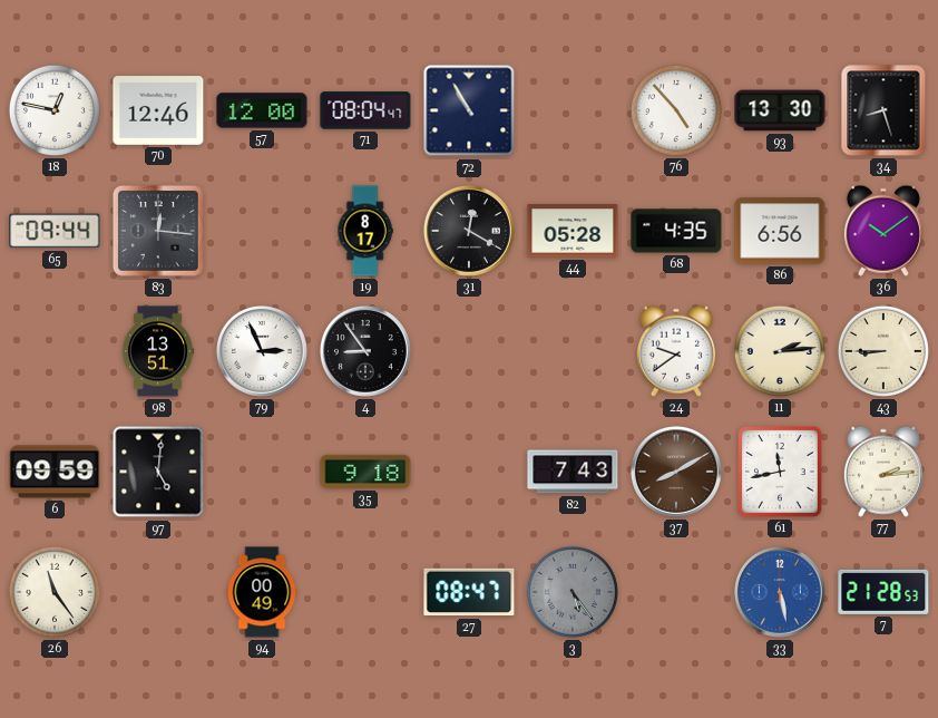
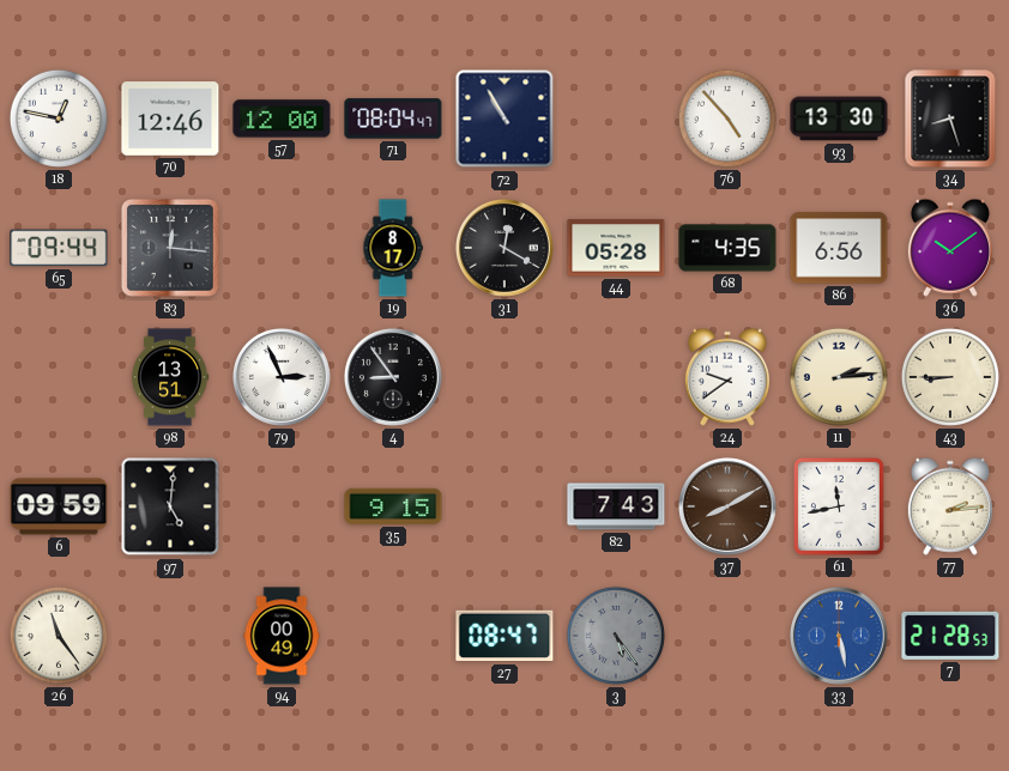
35: 9:18 -> 9:15 (393, 506)
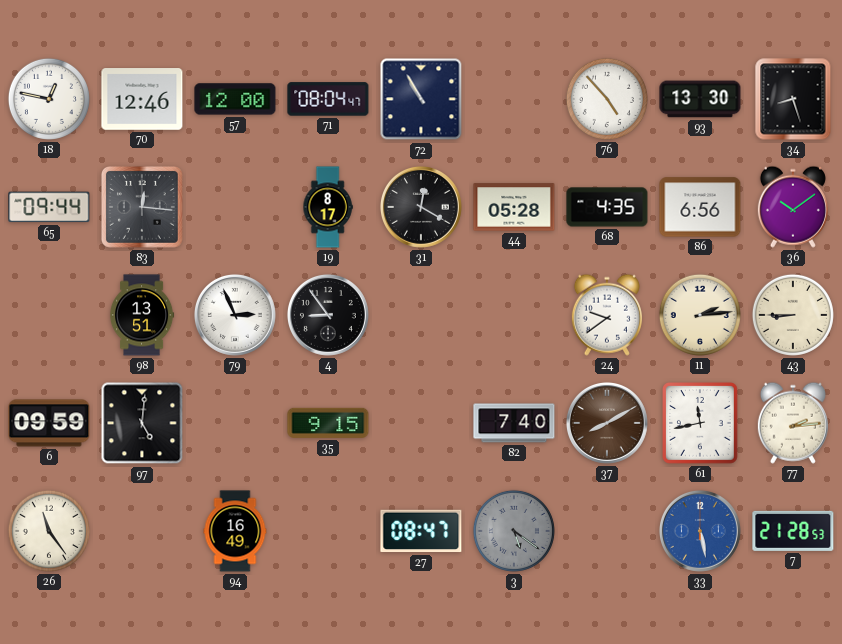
82: 7:43 -> 7:40 (514, 423)
94: 00:49 -> 16:49 (235, 531)
3: 5:24 -> 5:21 (514, 531)
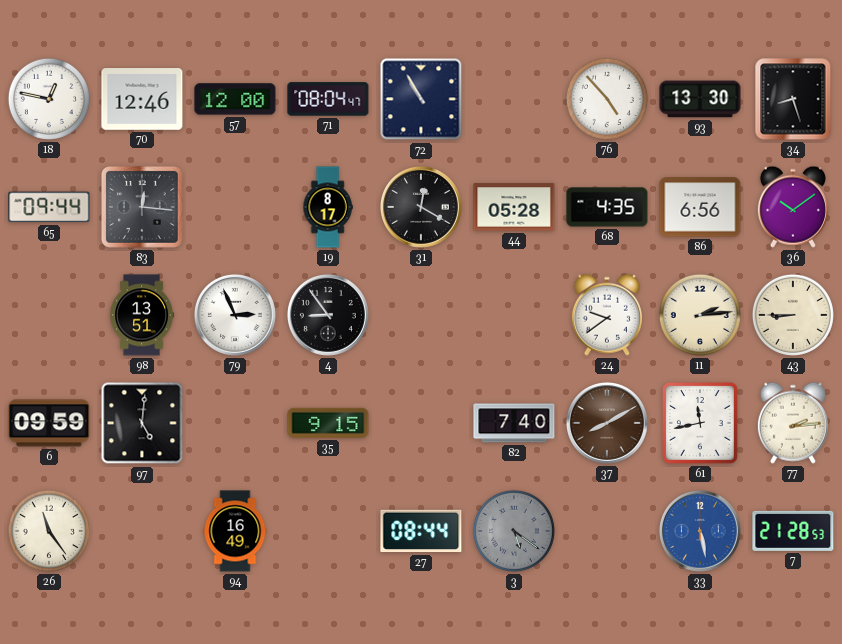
27: 08:47 -> 08:44 (421, 531)
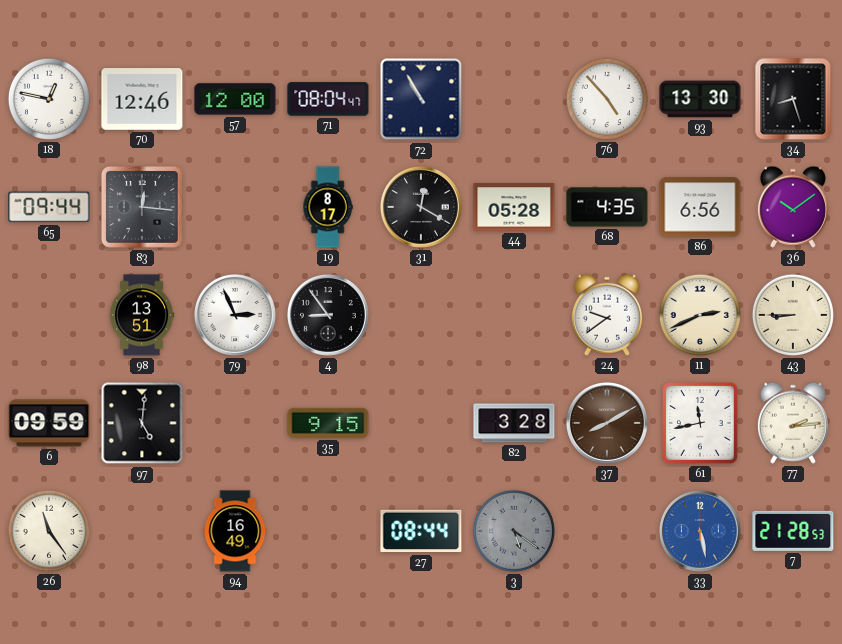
11: 2:14 -> 2:41 (700, 315)
82: 7:40 -> 3:28 (514, 423)
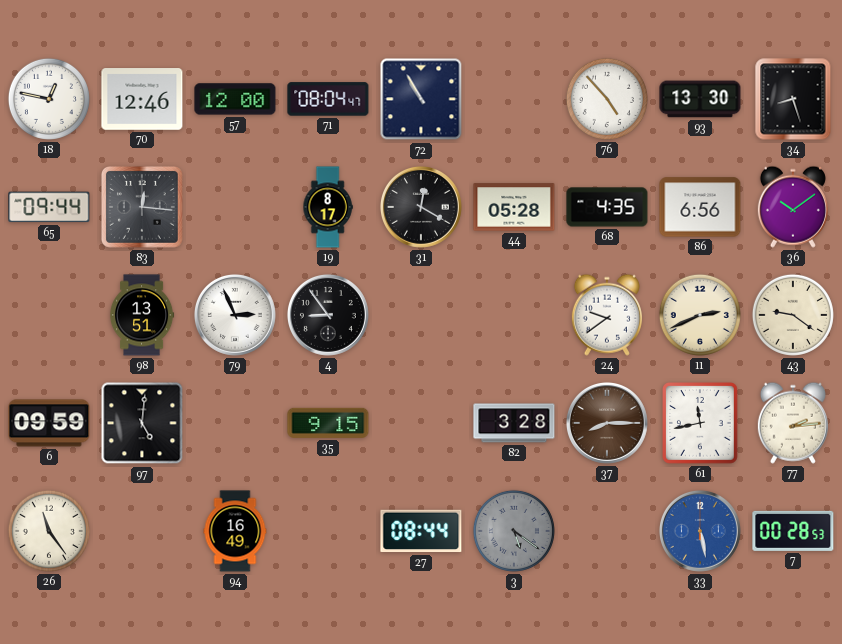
43: 8:45 -> 9:21 (793, 315)
37: 8:10 -> 8:15 (607, 423)
7: 21:28 -> 00:28 (793, 531)
